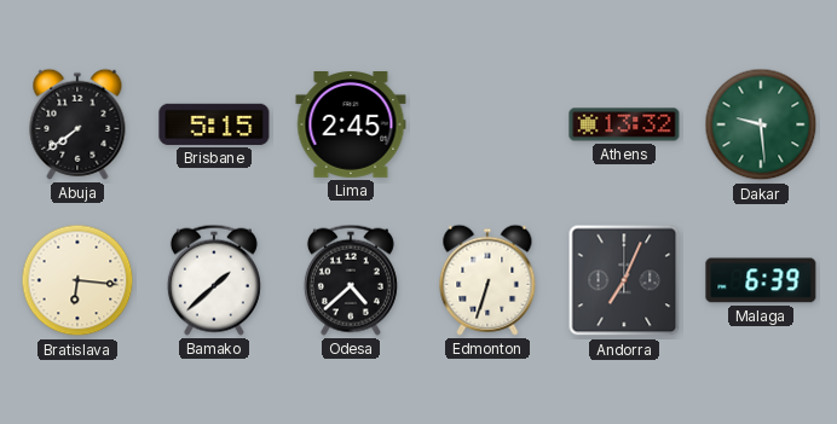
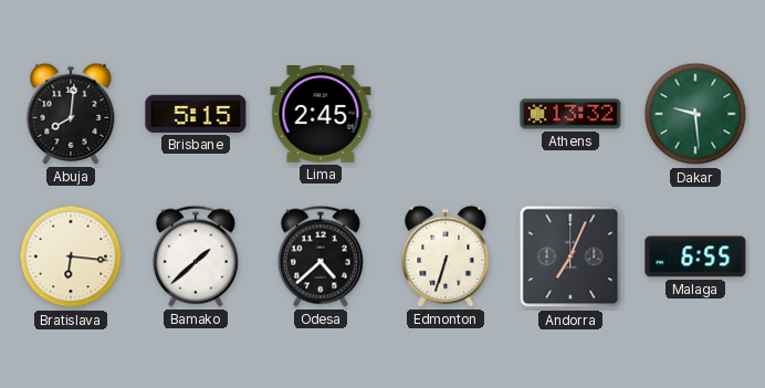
Abuja: 7:39 -> 8:01 (71, 114)
Malaga: 6:39 -> 6:55 (695, 256)
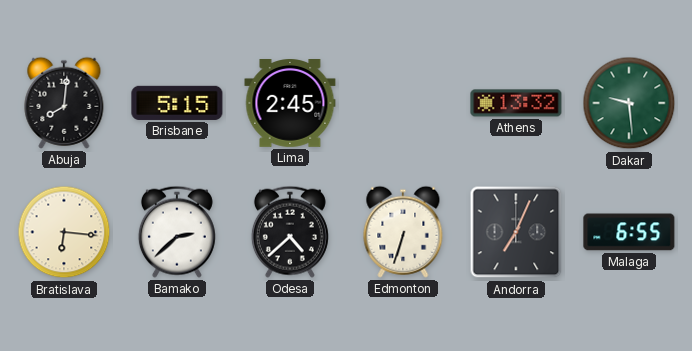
Bamako: 1:38 -> 2:38 (177, 232)
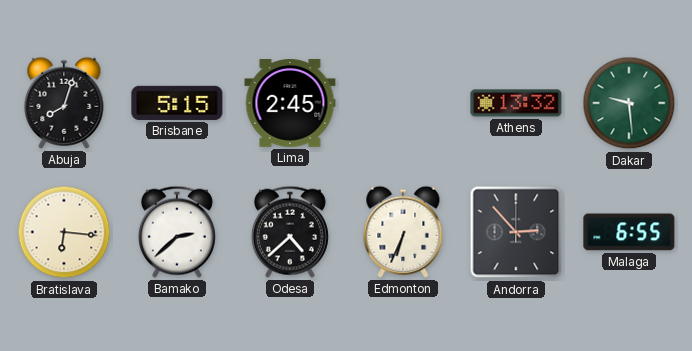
Abuja: 8:01 -> 8:03 (64, 103)
Edmonton: 6:33 -> 6:34 (403, 232)
Andorra: 7:04 -> 2:53 (516, 232)
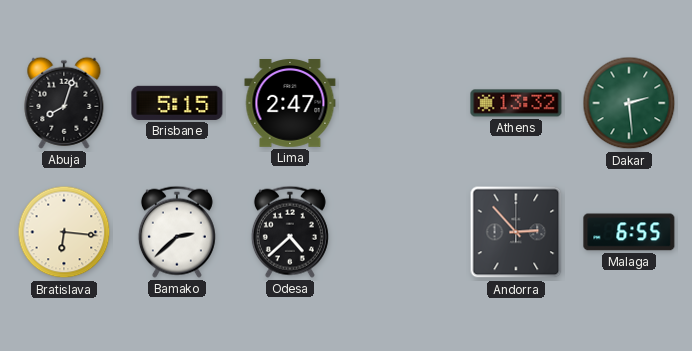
Lima: 2:45 -> 2:47 (290, 104)
Dakar: 9:29 -> 2:29 (629, 103)
Edmonton: 6:34 -> none (403, 232)
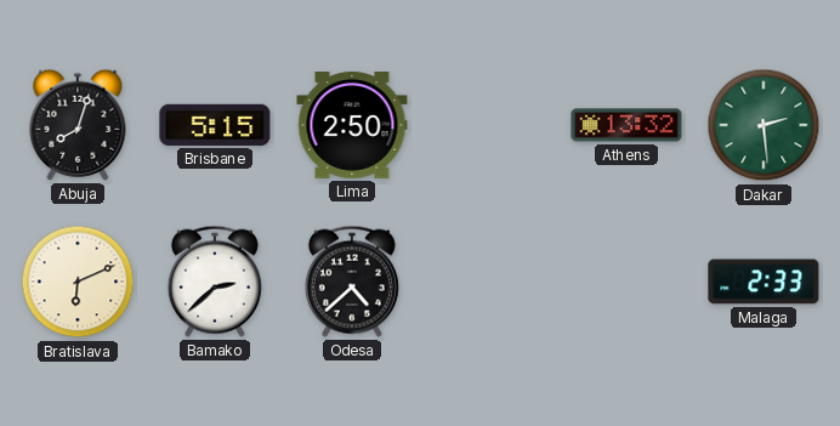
Lima: 2:47 -> 2:50 (352, 126)
Bratislava: 6:16 -> 6:11 (78, 282)
Andorra: 2:53 -> none (516, 232)
Malaga: 6:55 -> 2:33 (764, 282)
